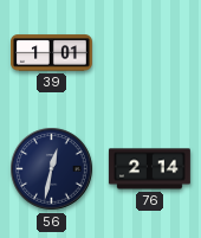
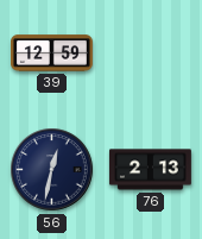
39: 1:01 -> 12:59 (52, 54)
76: 2:14 -> 2:13 (150, 170)
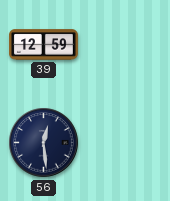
56: 12:32 -> 12:29 (44, 143)
76: 2:13 -> none (150, 170)
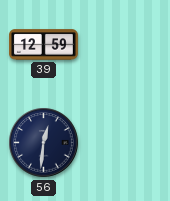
56: 12:29 -> 12:31 (44, 143)
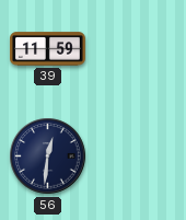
39: 12:59 -> 11:59 (48, 49)
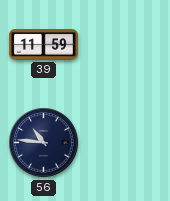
56: 12:31 -> 10:46 (44, 143)
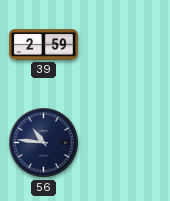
39: 11:59 -> 2:59 (44, 45)
